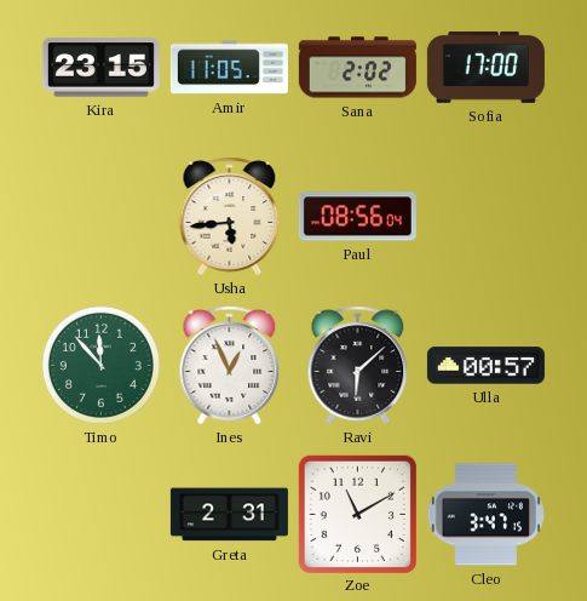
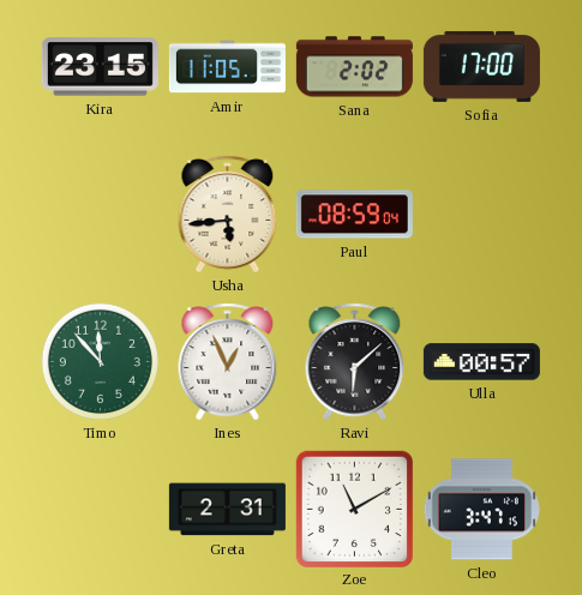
Paul: 08:56 -> 08:59 (354, 215)
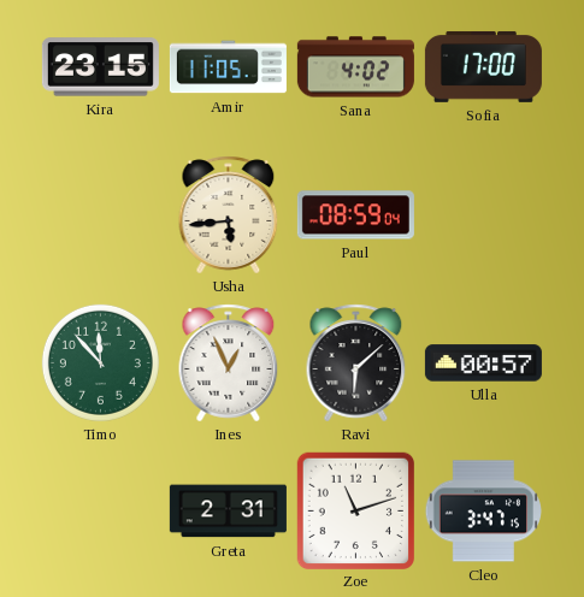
Sana: 2:02 -> 4:02 (355, 67)
Zoe: 11:10 -> 11:12 (355, 510)
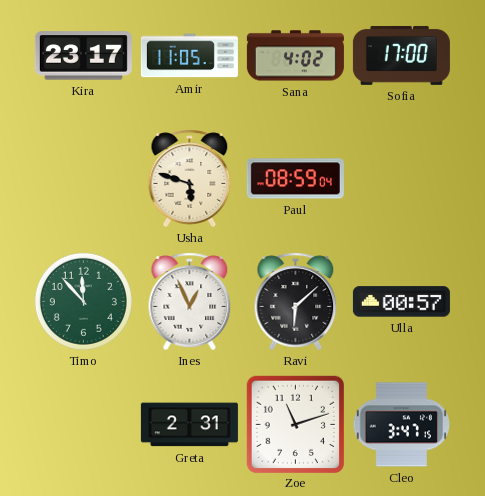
Kira: 23:15 -> 23:17 (83, 56)
Usha: 5:44 -> 5:48 (190, 179)
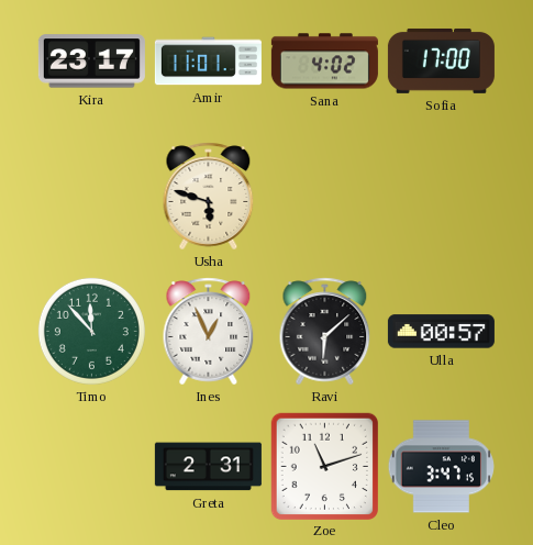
Amir: 11:05 -> 11:01 (208, 62)
Paul: 08:59 -> none (295, 179)
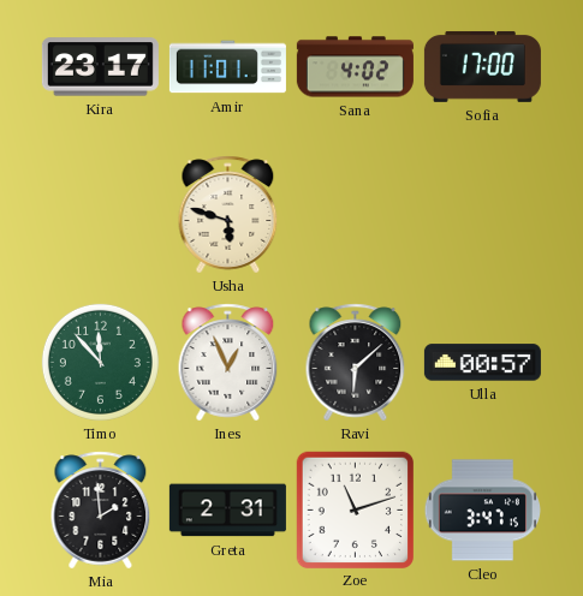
Mia: none -> 1:59 (101, 511)
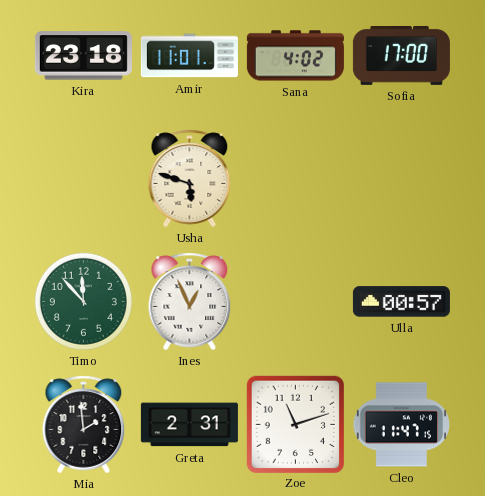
Kira: 23:17 -> 23:18 (83, 56)
Ravi: 6:08 -> none (356, 363)
Cleo: 3:47 -> 11:47 (401, 425)
